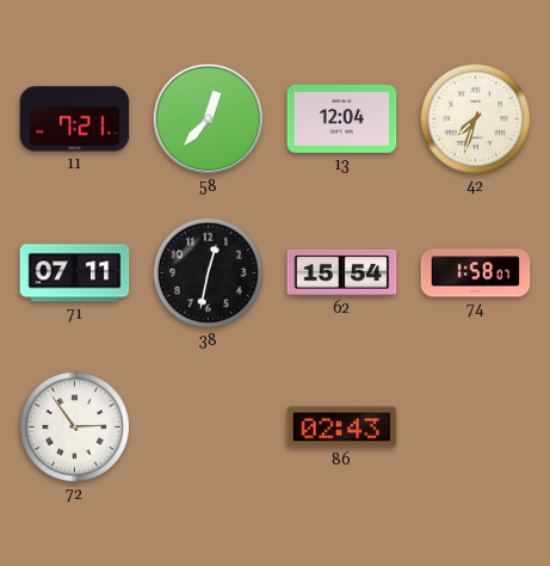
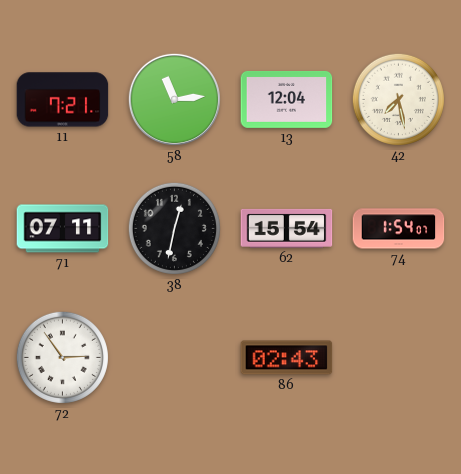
58: 12:37 -> 11:14 (174, 99)
42: 7:33 -> 7:28 (398, 99)
74: 1:58 -> 1:54 (399, 229)
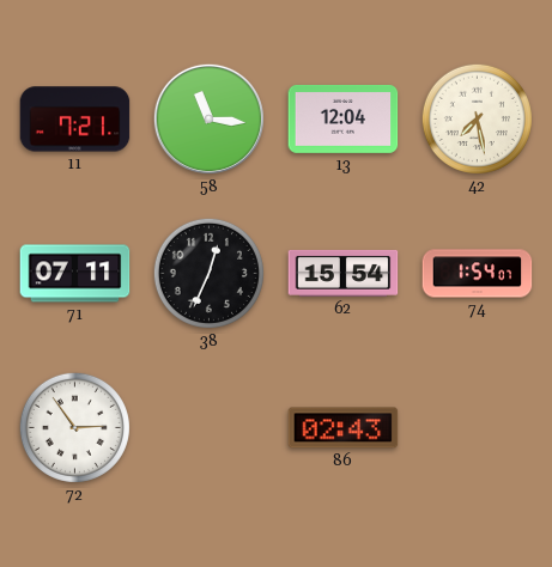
58: 11:14 -> 11:16 (208, 118)
38: 12:32 -> 12:34 (208, 273)
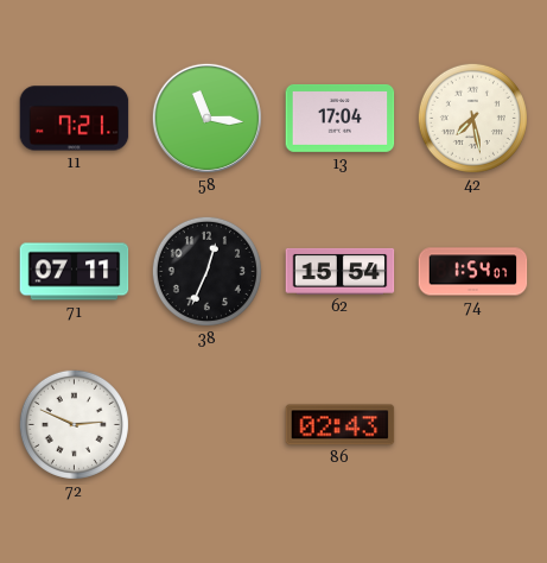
13: 12:04 -> 17:04 (341, 118)
72: 2:54 -> 2:49 (74, 424)
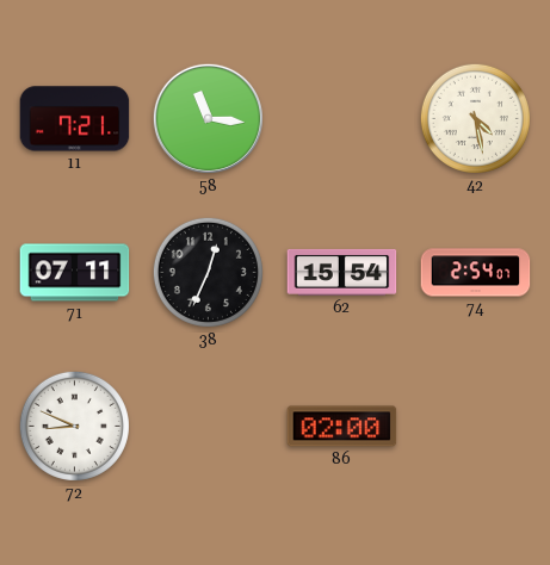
13: 17:04 -> none (341, 118)
42: 7:28 -> 4:28 (475, 118)
74: 1:54 -> 2:54 (476, 273)
72: 2:49 -> 8:49 (74, 426)
86: 02:43 -> 02:00 (342, 427)
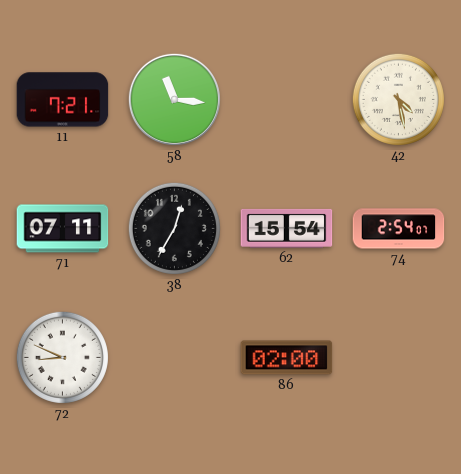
38: 12:34 -> 12:35 (174, 228)
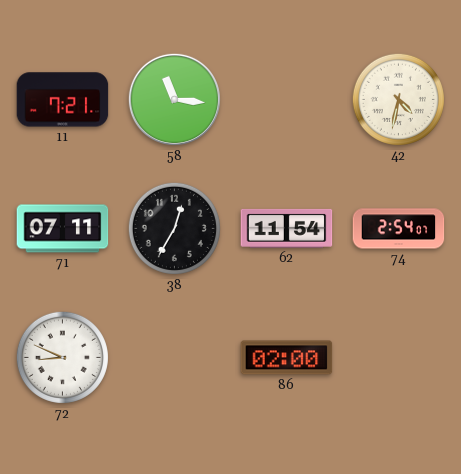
42: 4:28 -> 4:32 (398, 99)
62: 15:54 -> 11:54 (287, 228)
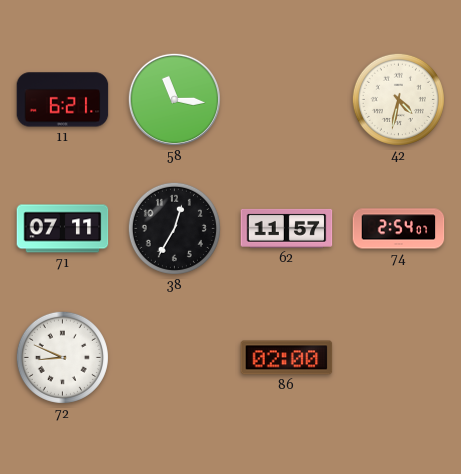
11: 7:21 -> 6:21 (63, 100)
62: 11:54 -> 11:57 (287, 228)
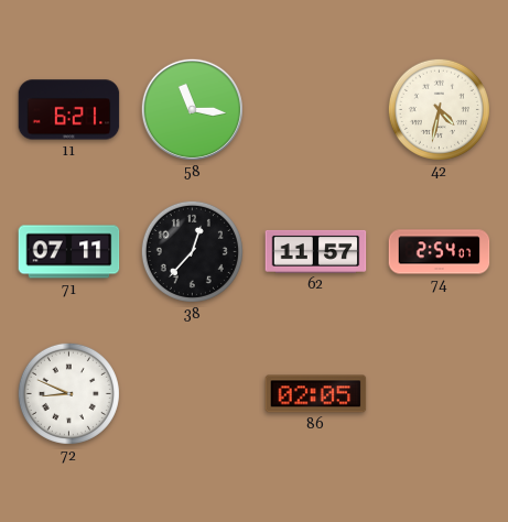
38: 12:35 -> 12:37 (192, 251)
86: 02:00 -> 02:05 (316, 394)
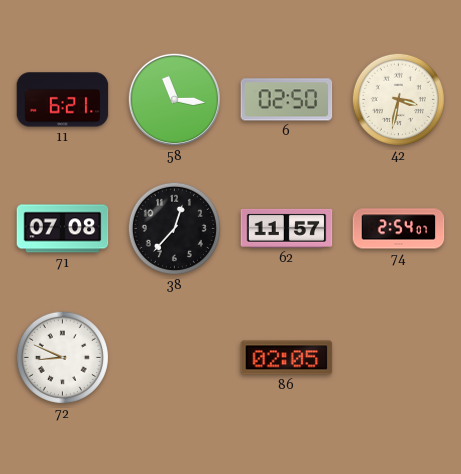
6: none -> 02:50 (287, 100)
42: 4:32 -> 3:32 (398, 99)
71: 07:11 -> 07:08 (63, 229)
